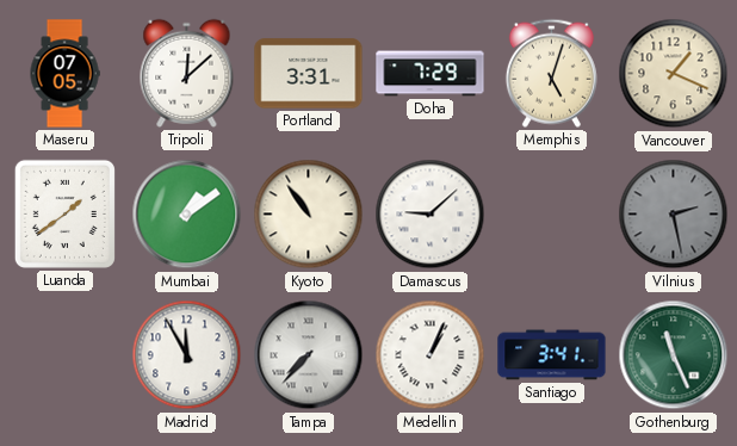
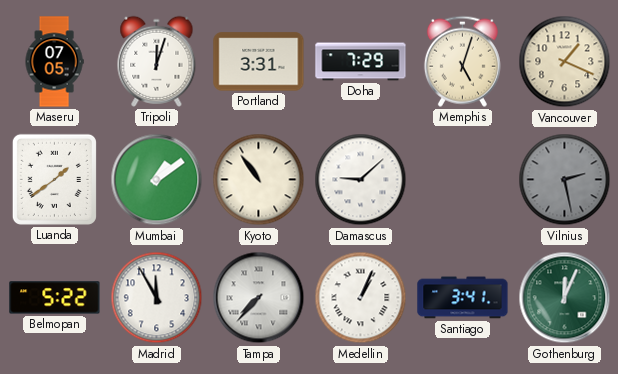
Tripoli: 12:08 -> 12:03 (157, 61)
Belmopan: none -> 5:22 (55, 298)
Gothenburg: 11:26 -> 12:04 (565, 298)
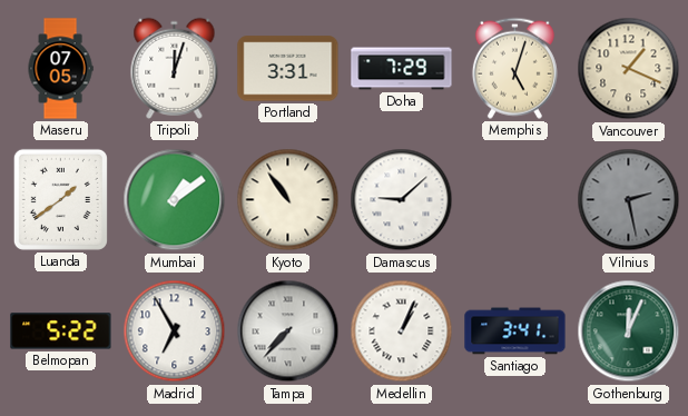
Madrid: 11:55 -> 6:55 (175, 331)
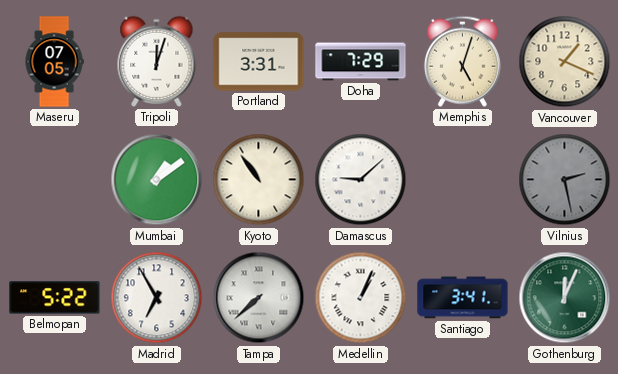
Luanda: 1:39 -> none (60, 199)
Tampa: 7:37 -> 7:38 (259, 298)
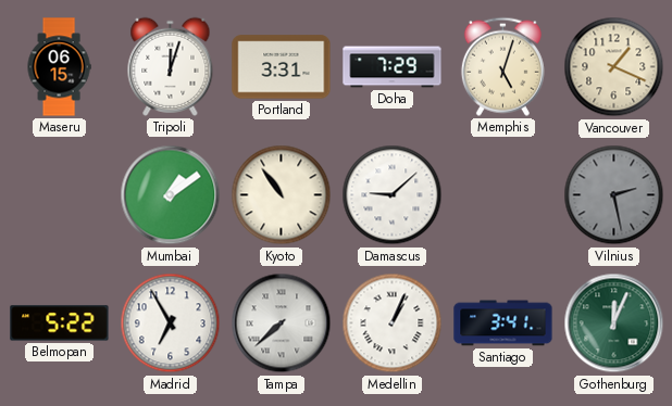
Maseru: 07:05 -> 06:15 (59, 67)
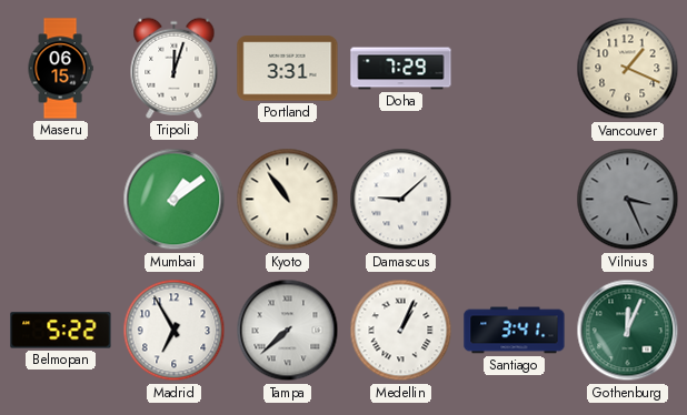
Memphis: 5:03 -> none (502, 66)
Vilnius: 2:28 -> 3:26 (628, 200)
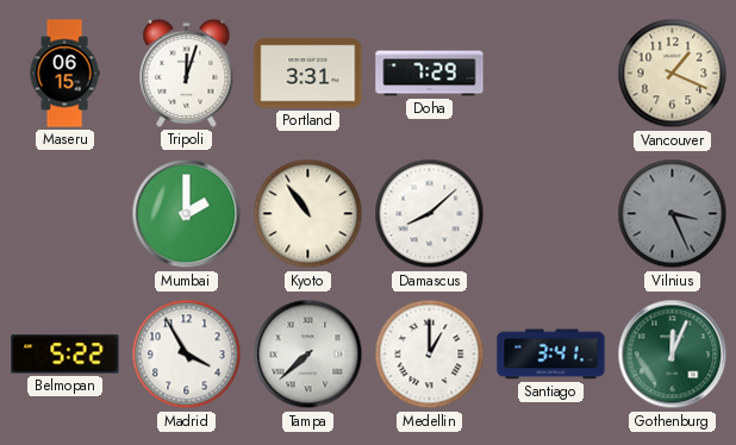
Mumbai: 1:09 -> 2:00 (187, 214)
Damascus: 9:08 -> 8:08 (430, 214)
Madrid: 6:55 -> 3:55 (187, 355)
Medellin: 1:04 -> 1:00 (430, 355)
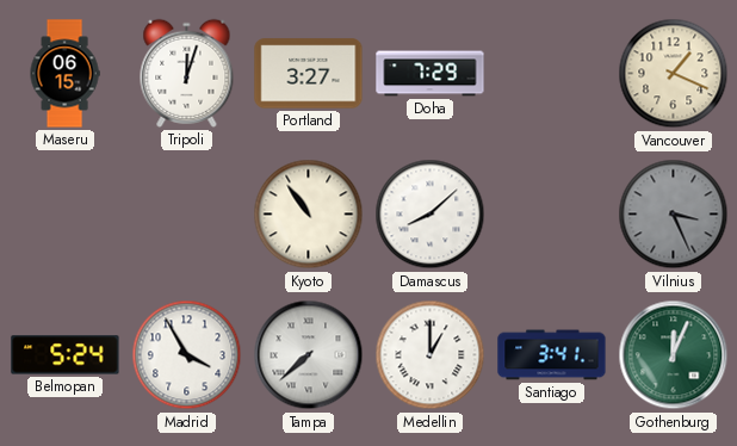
Portland: 3:31 -> 3:27 (309, 74)
Mumbai: 2:00 -> none (187, 214)
Belmopan: 5:22 -> 5:24 (66, 355)
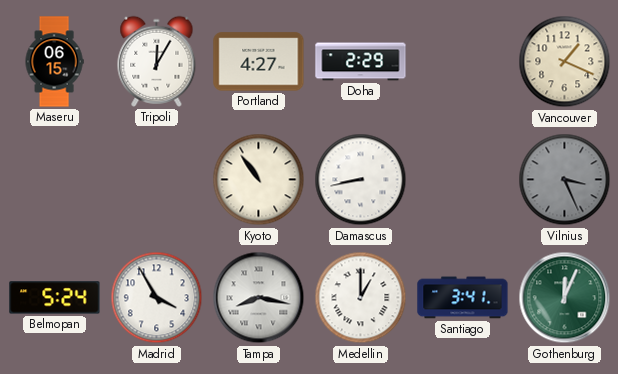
Tripoli: 12:03 -> 12:05 (157, 61)
Portland: 3:27 -> 4:27 (259, 62)
Doha: 7:29 -> 2:29 (361, 62)
Damascus: 8:08 -> 8:43 (361, 180)
Tampa: 7:38 -> 8:17 (259, 298)
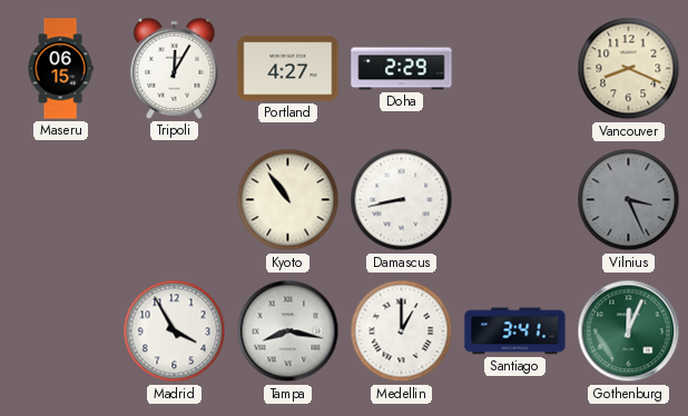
Vancouver: 1:19 -> 8:19 (629, 69)
Belmopan: 5:24 -> none (55, 298)
